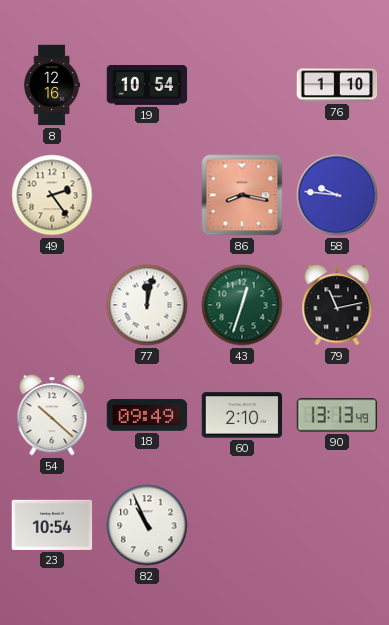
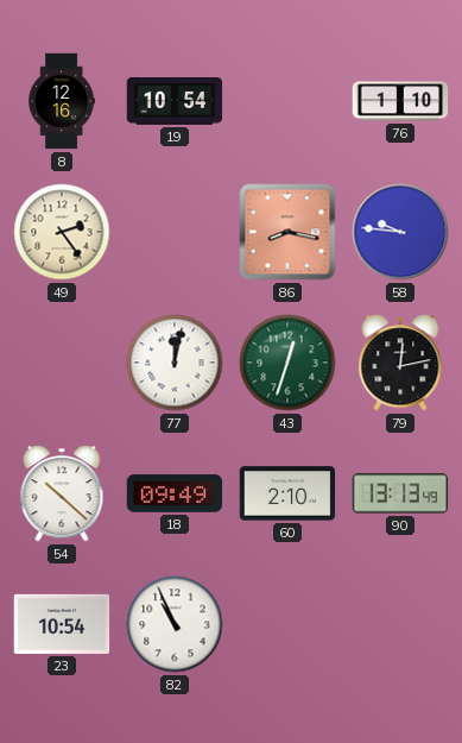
79: 11:13 -> 12:13 (400, 363)
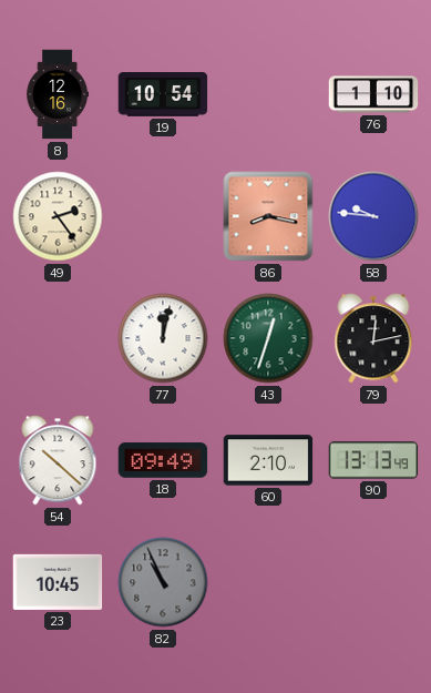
23: 10:54 -> 10:45 (58, 582)
82 dial: white -> grey (163, 582)
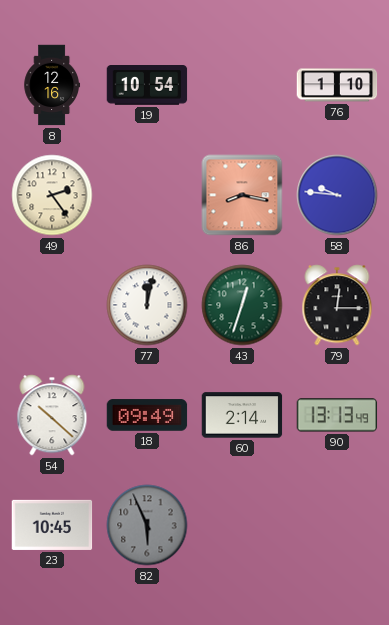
79: 12:13 -> 12:15 (337, 305)
60: 2:10 -> 2:14 (242, 415)
82: 10:56 -> 5:56 (147, 525)
